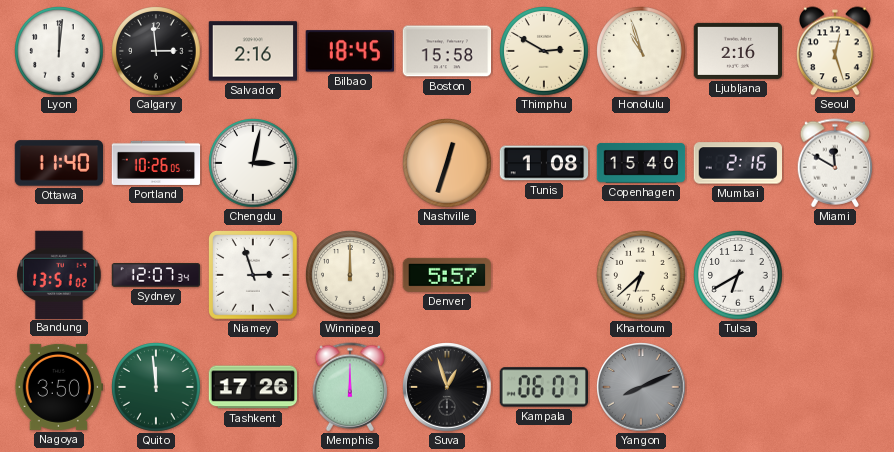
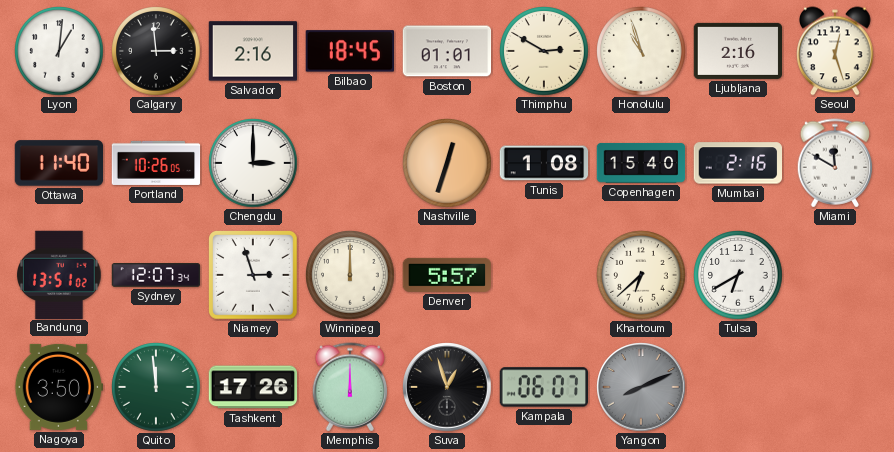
Lyon: 12:01 -> 1:01 (59, 51)
Boston: 15:58 -> 01:01 (447, 51)
Chengdu: 3:02 -> 3:00 (253, 163)
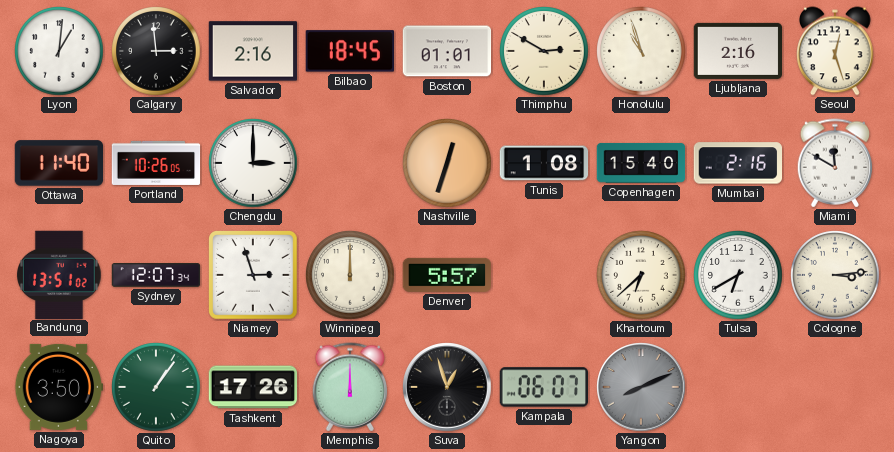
Cologne: none -> 3:14 (835, 275)
Quito: 11:59 -> 1:06 (156, 387)
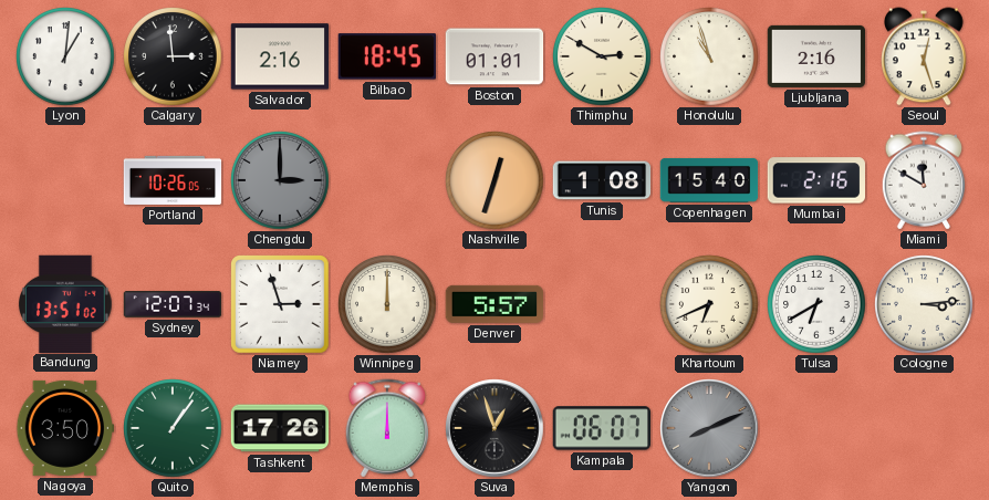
Ottawa: 11:40 -> none (59, 163)
Chengdu dial: white -> grey (280, 180)
Khartoum: 6:38 -> 6:41 (709, 304)
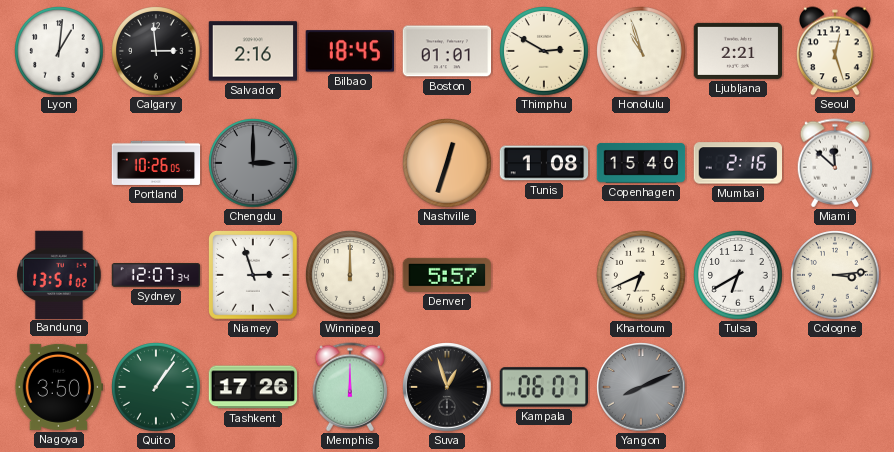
Ljubljana: 2:16 -> 2:21 (738, 51)
Miami: 11:50 -> 11:52 (835, 163)
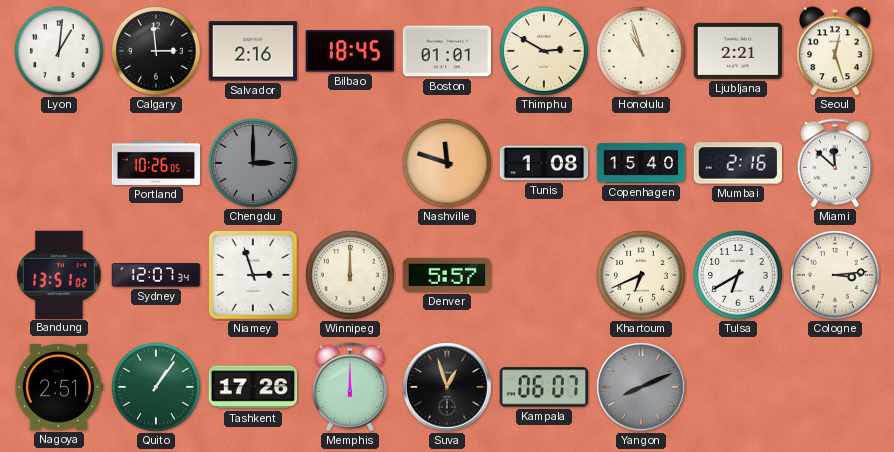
Nashville: 12:33 -> 11:48 (447, 163)
Nagoya: 3:50 -> 2:51 (59, 387)
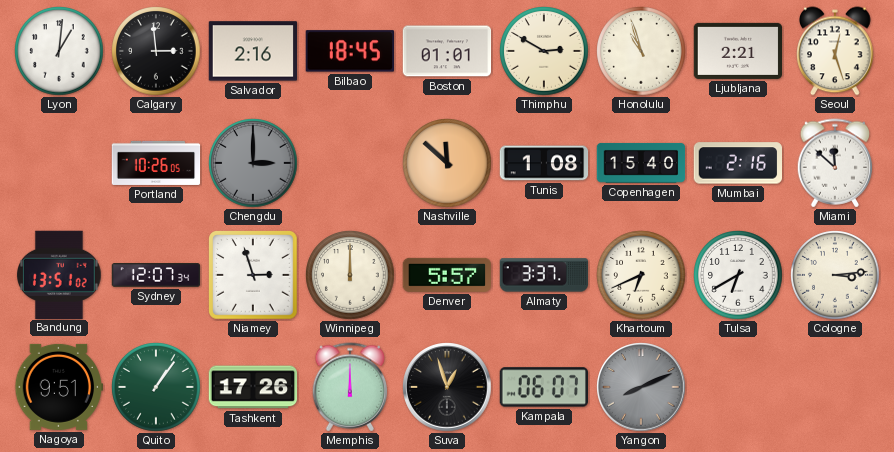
Nashville: 11:48 -> 11:52 (447, 163)
Almaty: none -> 3:37 (544, 275)
Nagoya: 2:51 -> 9:51 (59, 387)
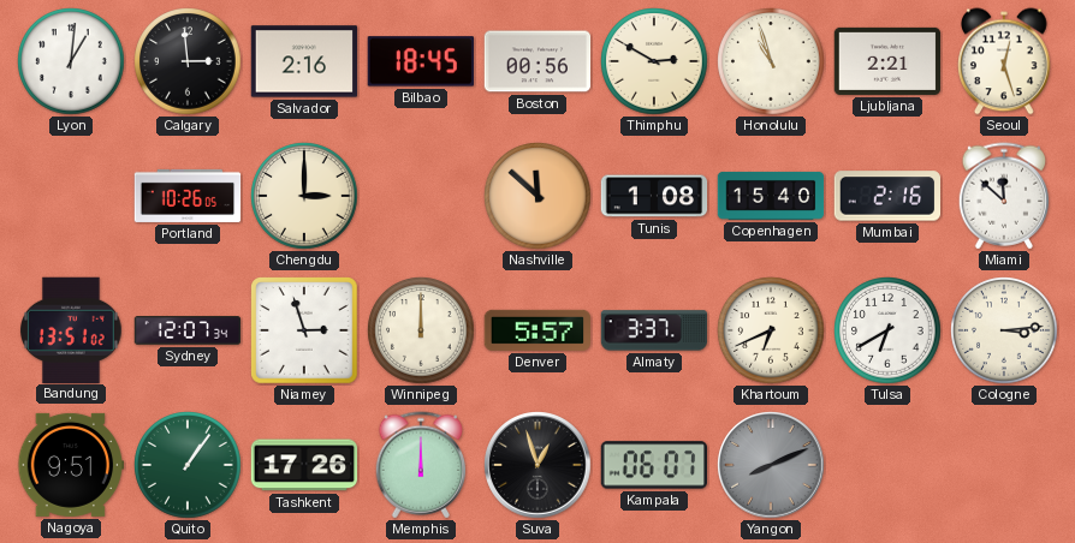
Boston: 01:01 -> 00:56 (537, 61)
Chengdu dial: grey -> cream (304, 196)
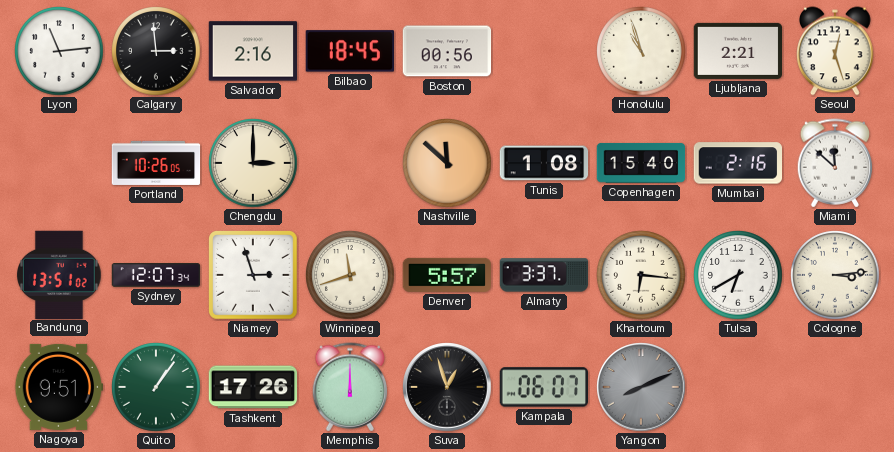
Lyon: 1:01 -> 11:14 (59, 51)
Thimphu: 2:50 -> none (654, 61)
Winnipeg: 12:00 -> 11:42 (350, 275)
Khartoum: 6:41 -> 6:16 (641, 275)
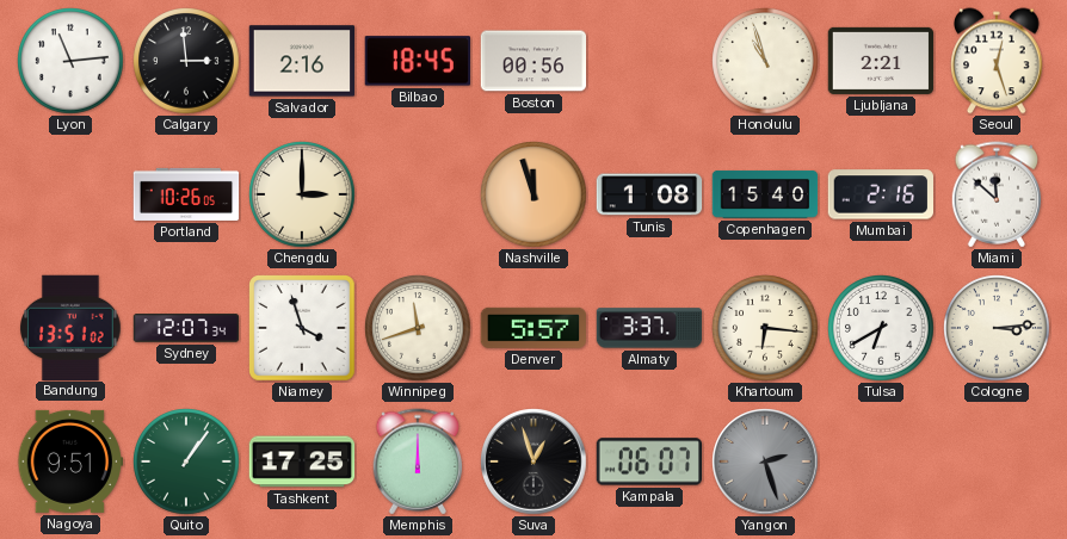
Nashville: 11:52 -> 11:57 (533, 194)
Niamey: 2:57 -> 3:57 (303, 329)
Tashkent: 17:26 -> 17:25 (302, 461)
Yangon: 8:11 -> 2:27 (765, 461)
